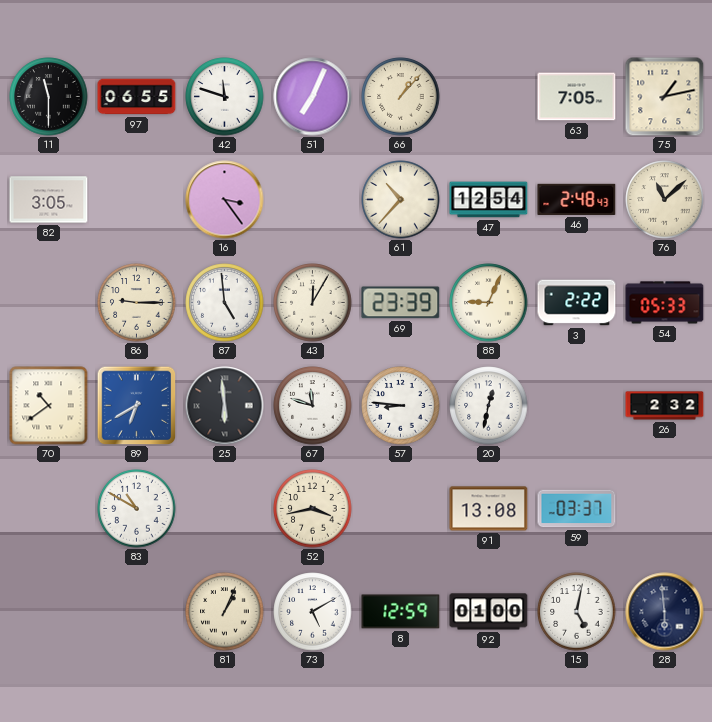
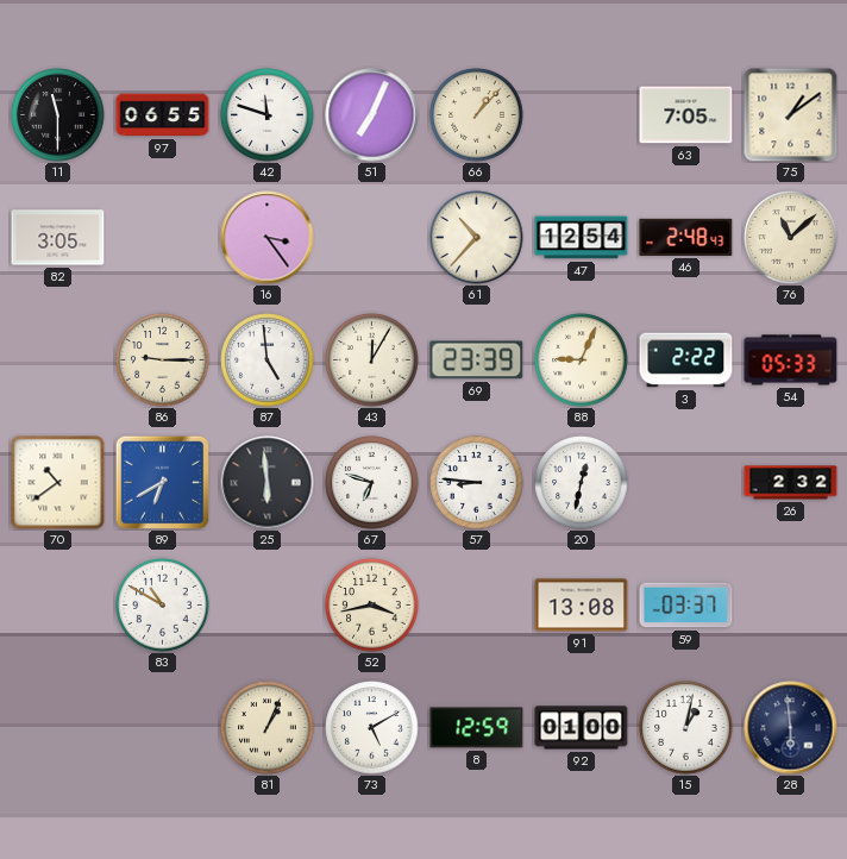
75: 1:13 -> 1:09 (791, 115)
67: 11:48 -> 6:48 (372, 483)
15: 5:02 -> 1:02 (686, 728)
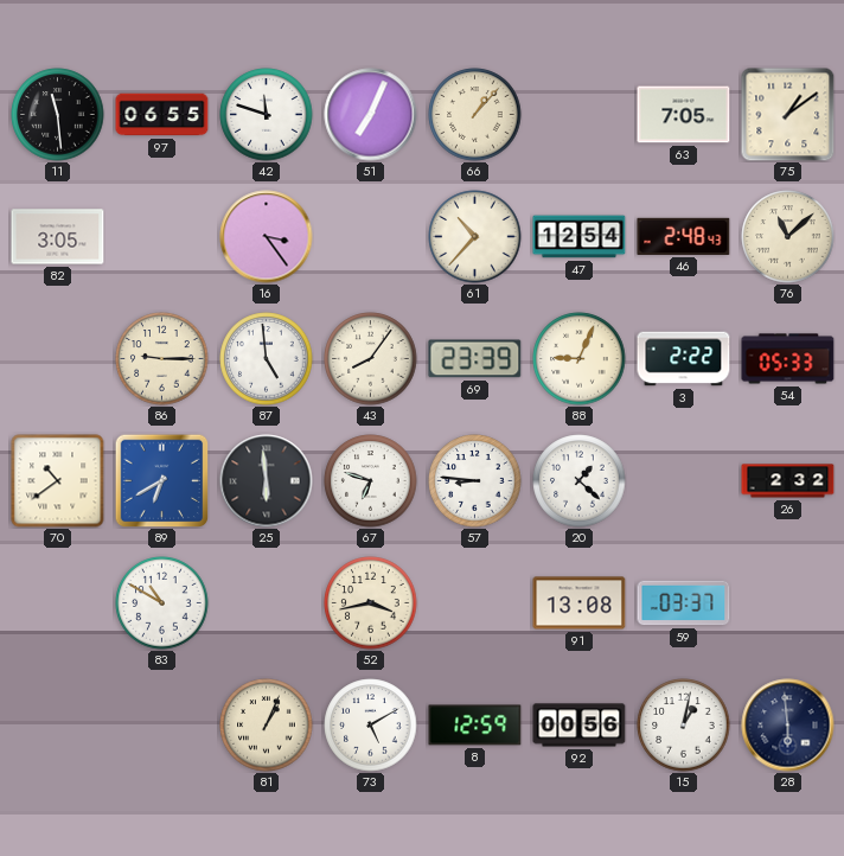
11: 11:30 -> 11:29 (58, 115)
43: 12:05 -> 8:06 (371, 359)
20: 12:32 -> 1:22 (580, 481)
92: 01:00 -> 00:56 (580, 726)
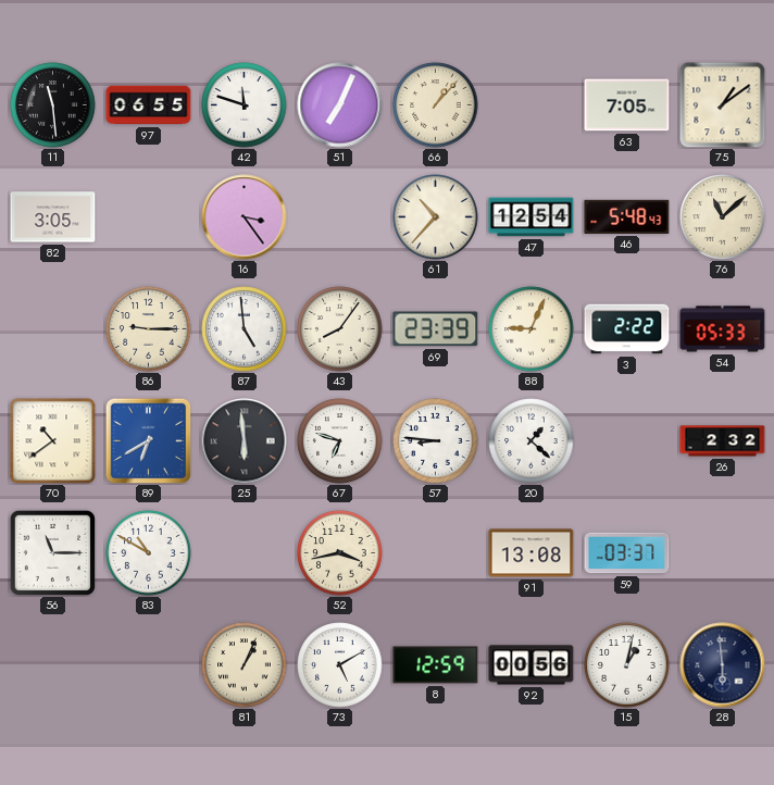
46: 2:48 -> 5:48 (627, 216)
56: none -> 11:15 (52, 552)
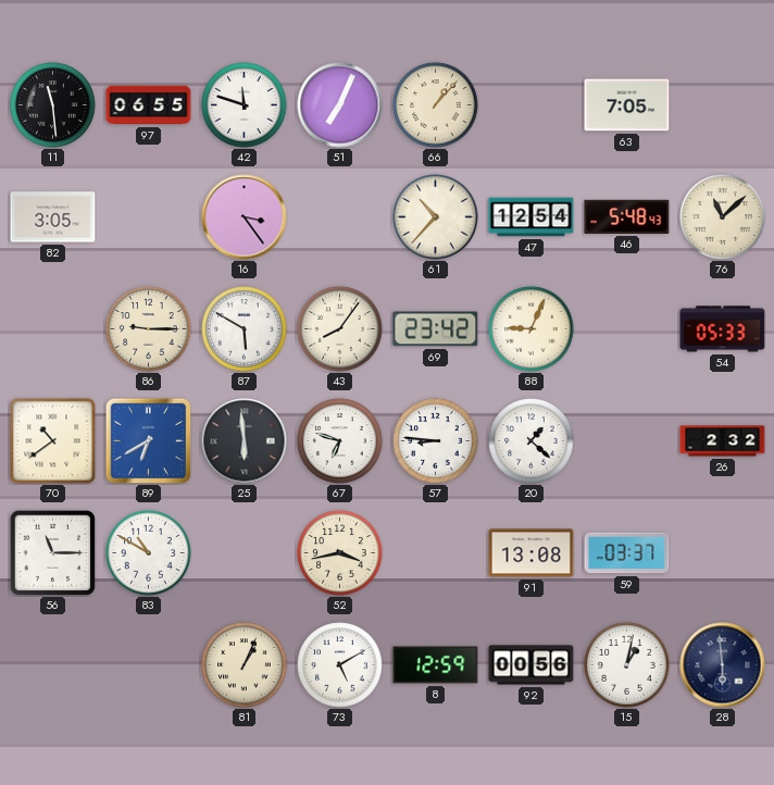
75: 1:09 -> none (723, 105)
87: 4:59 -> 5:50 (245, 329)
69: 23:39 -> 23:42 (436, 329)
3: 2:22 -> none (627, 329)
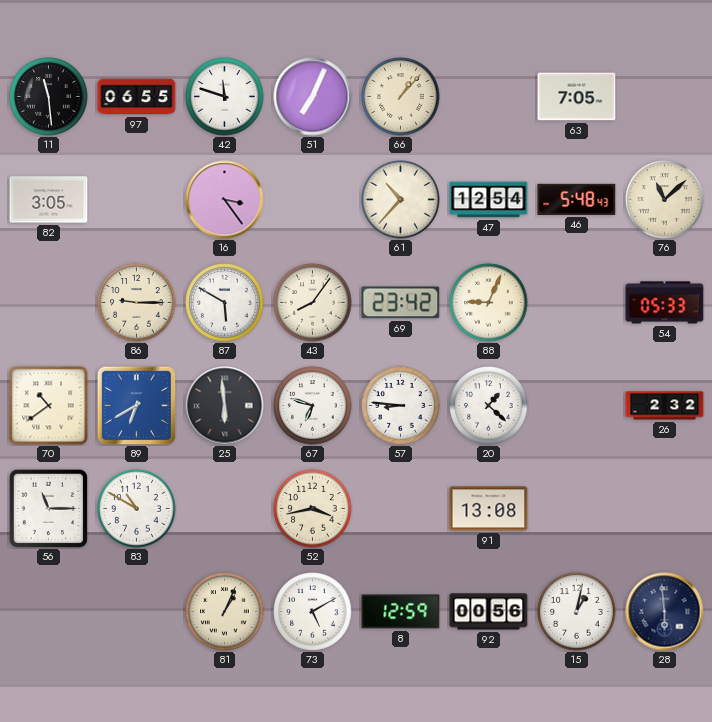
59: 03:37 -> none (627, 553)
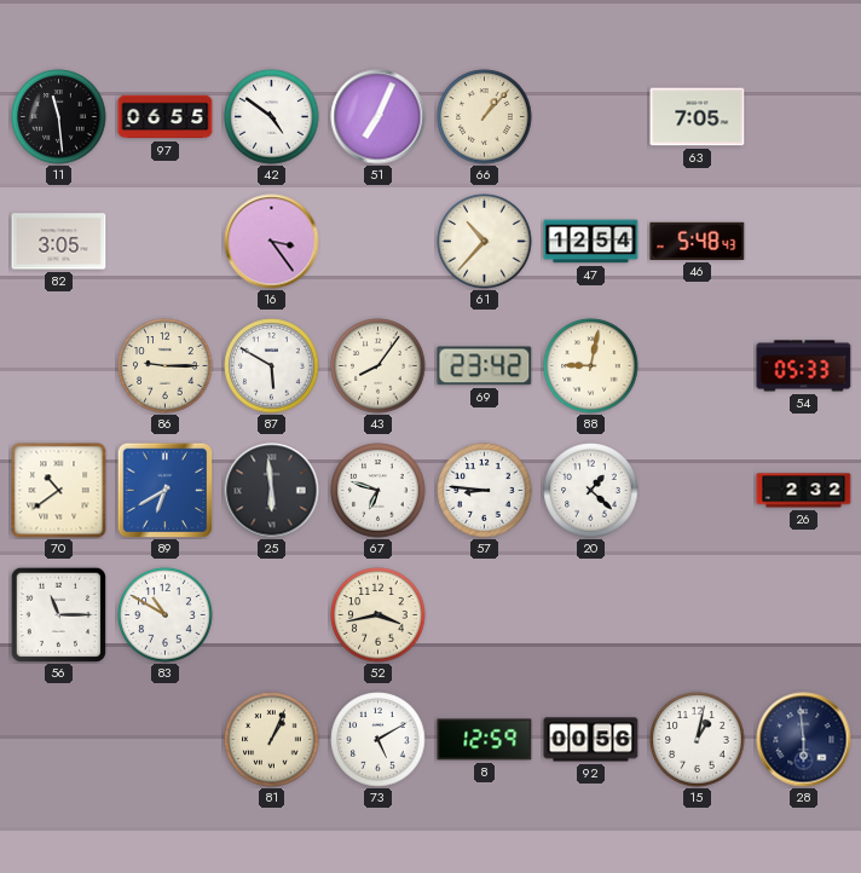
42: 11:48 -> 4:51 (272, 117)
76: 11:08 -> none (665, 200)
88: 9:04 -> 9:02 (591, 366)
91: 13:08 -> none (489, 509)
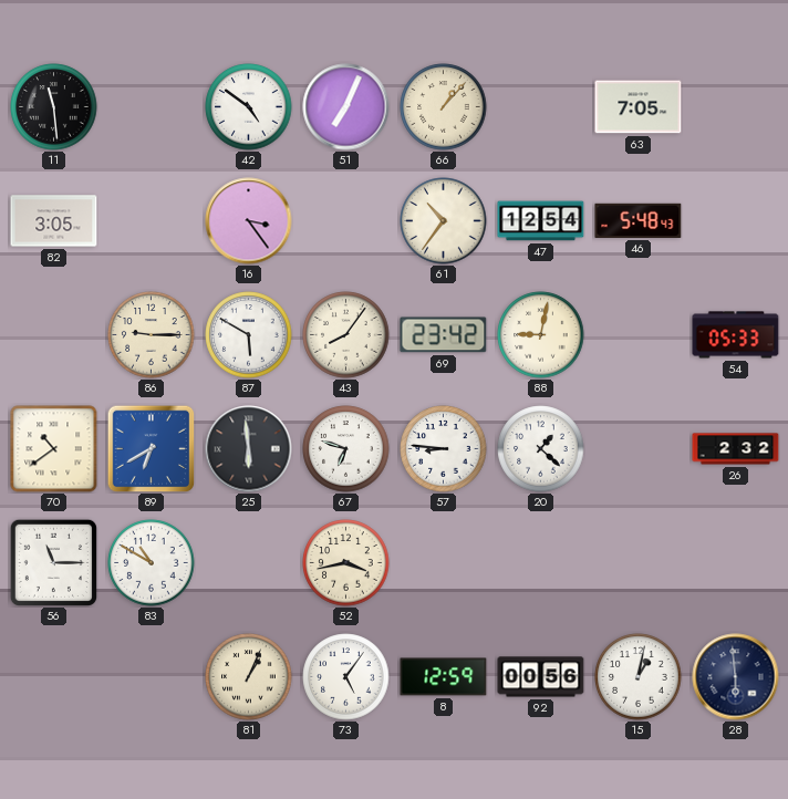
97: 06:55 -> none (166, 117)
61: 10:37 -> 10:36 (444, 221)
73: 5:10 -> 5:06 (346, 677)
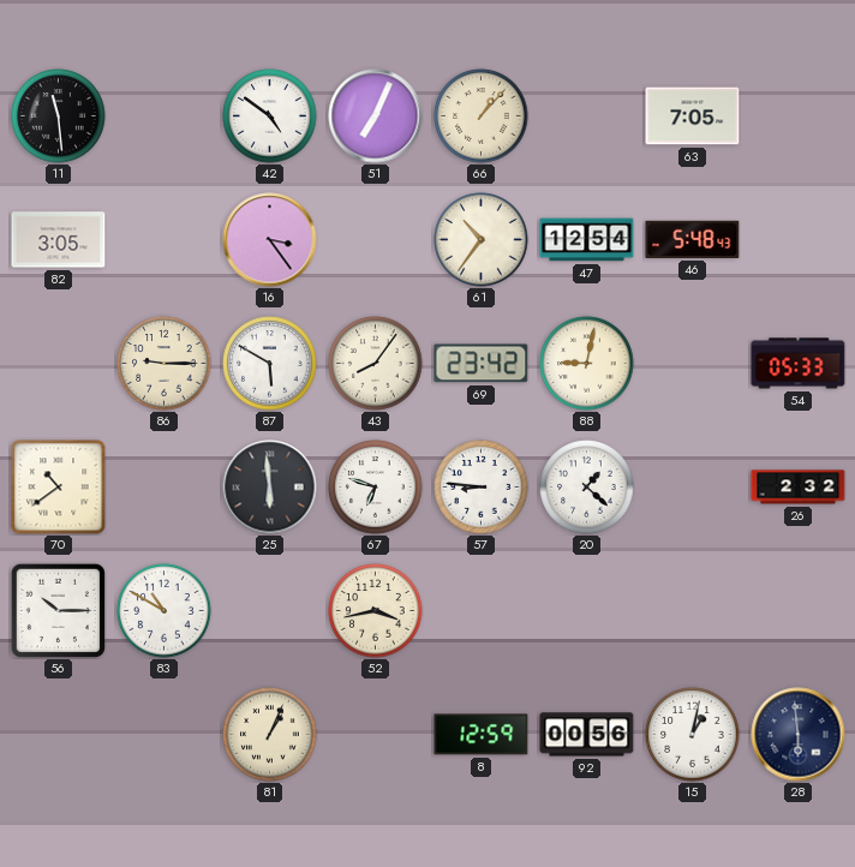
89: 6:40 -> none (151, 448)
56: 11:15 -> 10:15 (58, 610)
73: 5:06 -> none (346, 677)
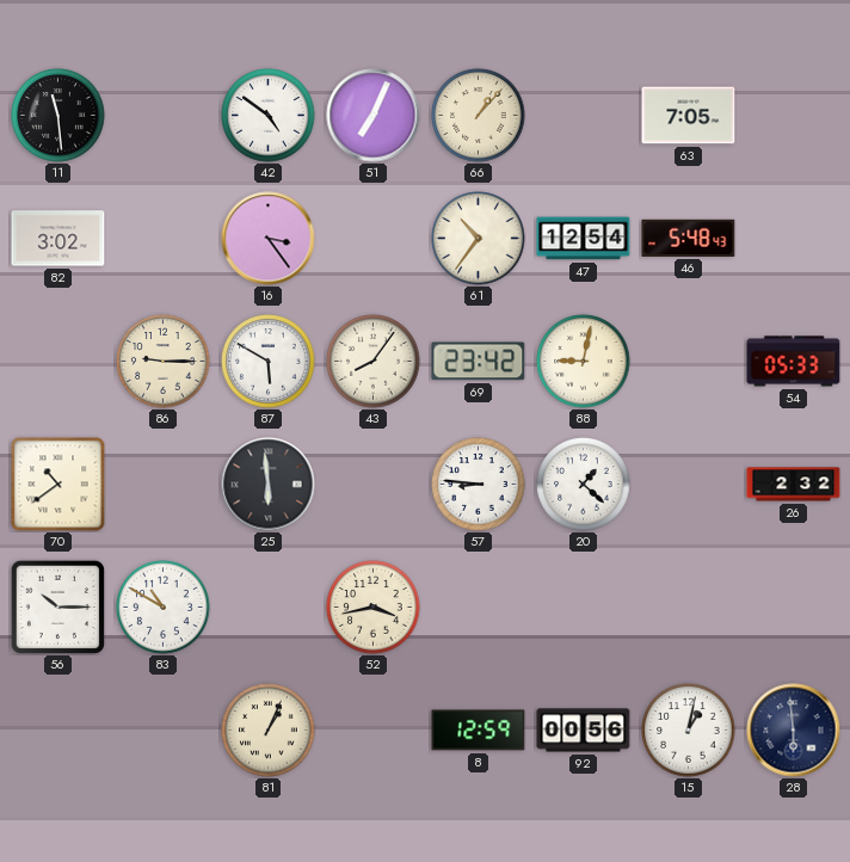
82: 3:05 -> 3:02 (58, 239)
67: 6:48 -> none (376, 488)
